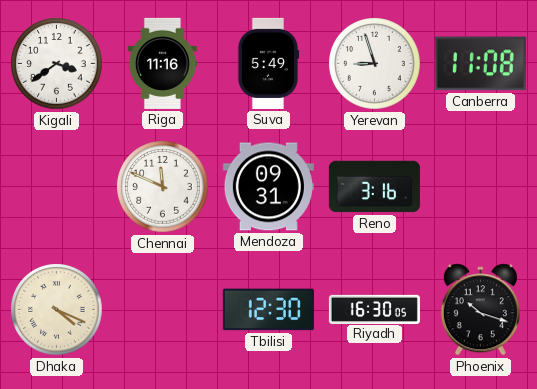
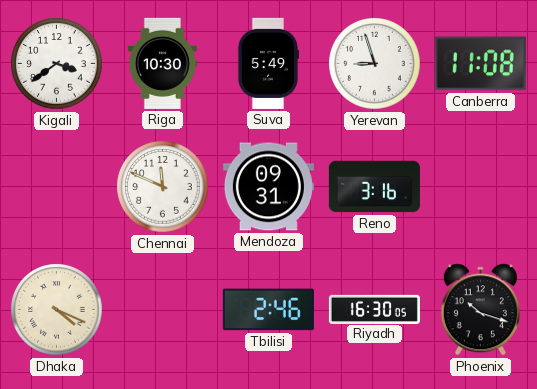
Riga: 11:16 -> 10:30 (162, 63)
Tbilisi: 12:30 -> 2:46 (268, 310)
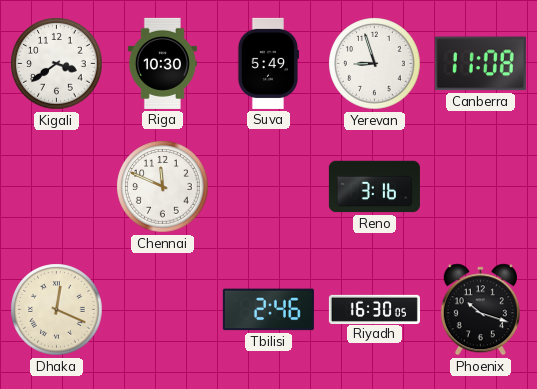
Mendoza: 09:31 -> none (268, 187)
Dhaka: 4:19 -> 12:19 (57, 310)
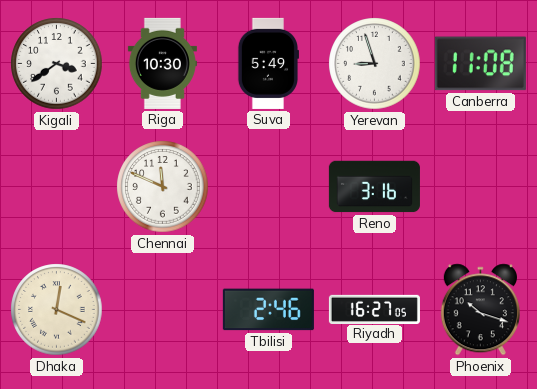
Riyadh: 16:30 -> 16:27 (374, 309)
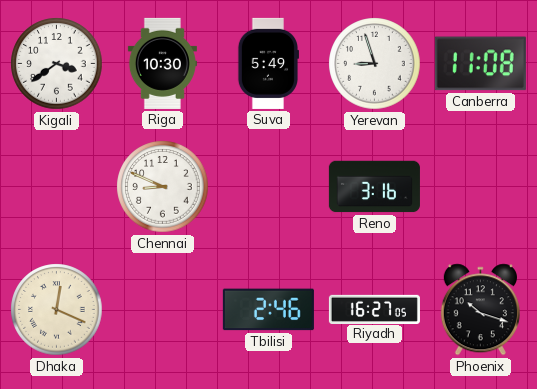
Chennai: 11:49 -> 8:49 (163, 187)
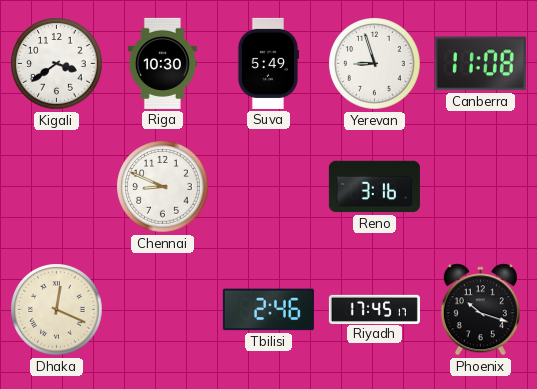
Riyadh: 16:27 -> 17:45 (374, 309)
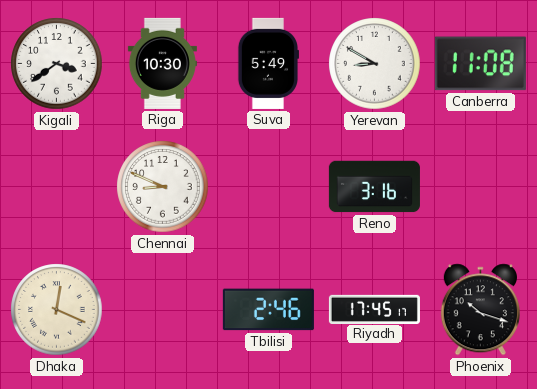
Yerevan: 8:57 -> 8:50 (375, 64)
